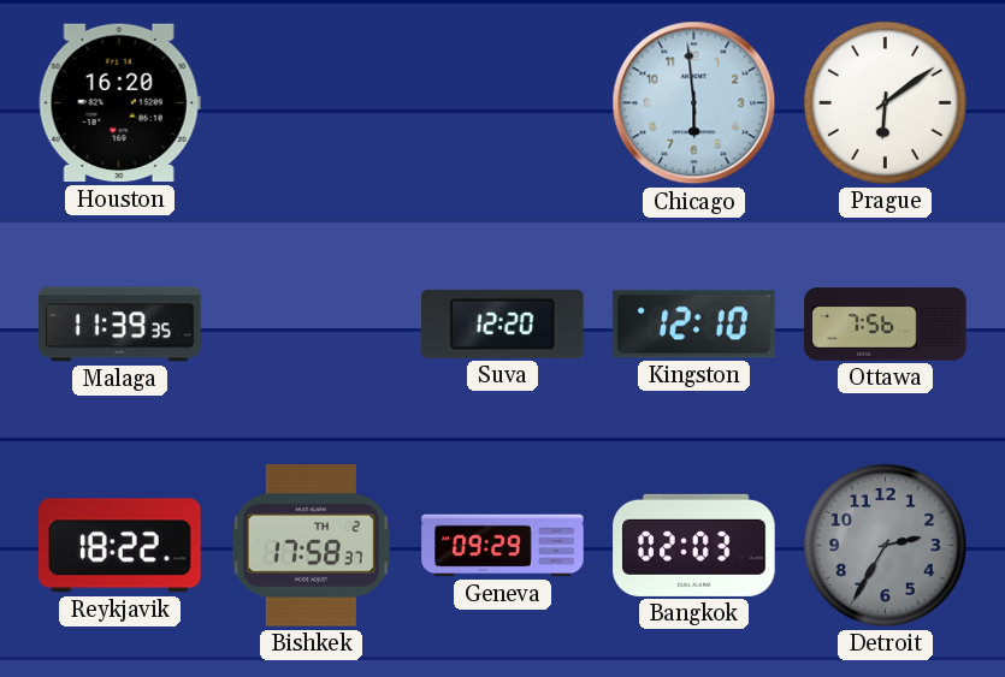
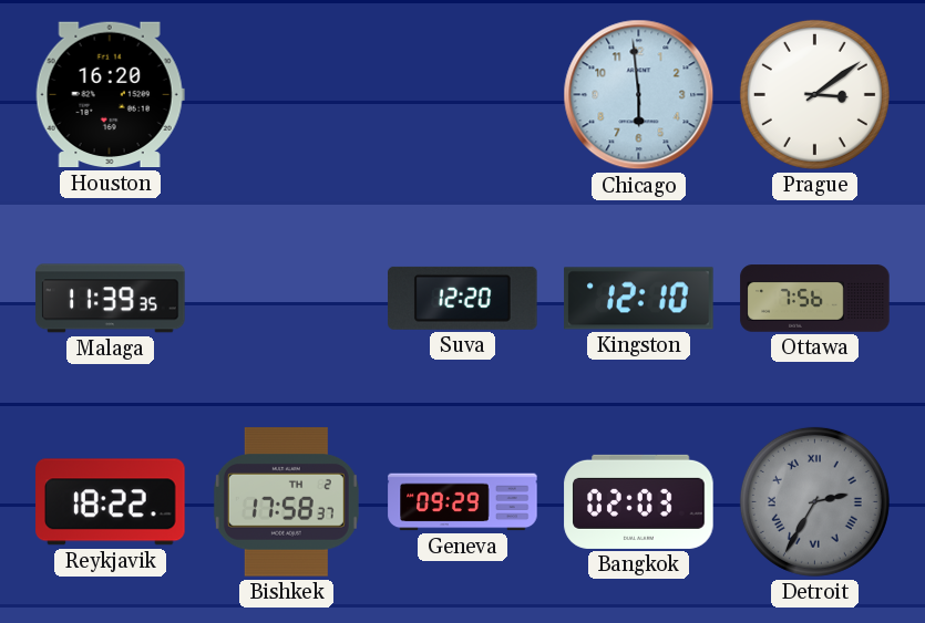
Prague: 6:09 -> 3:09 (814, 94)
Detroit numerals: Arabic -> Roman (814, 501)
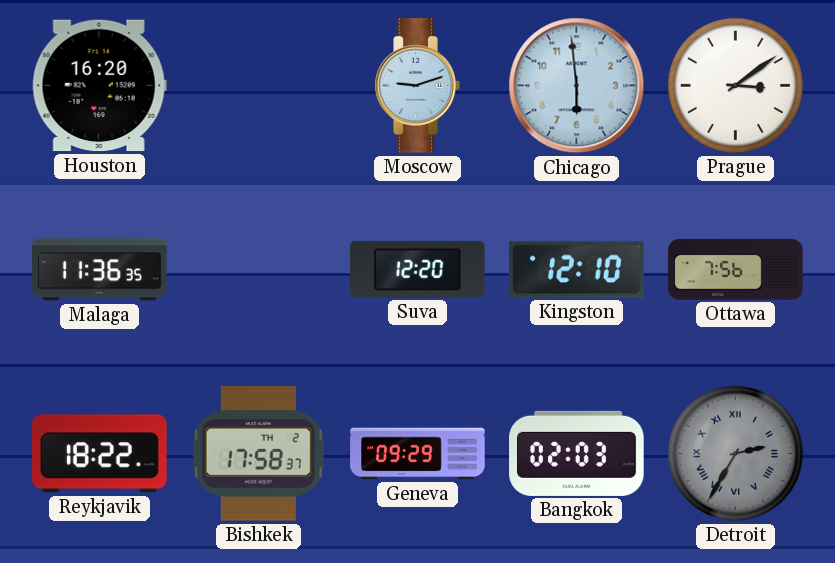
Moscow: none -> 9:12 (417, 86)
Malaga: 11:39 -> 11:36 (100, 270)
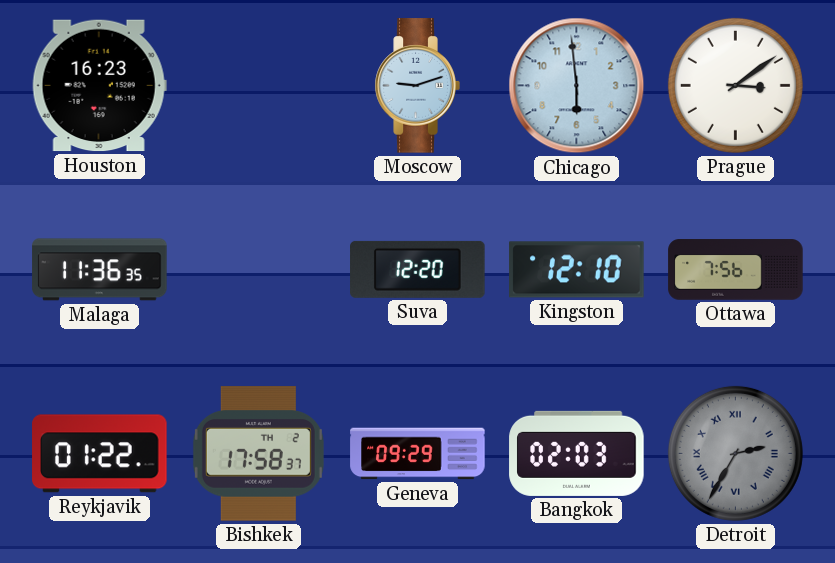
Houston: 16:20 -> 16:23 (99, 86)
Reykjavik: 18:22 -> 01:22 (100, 454)
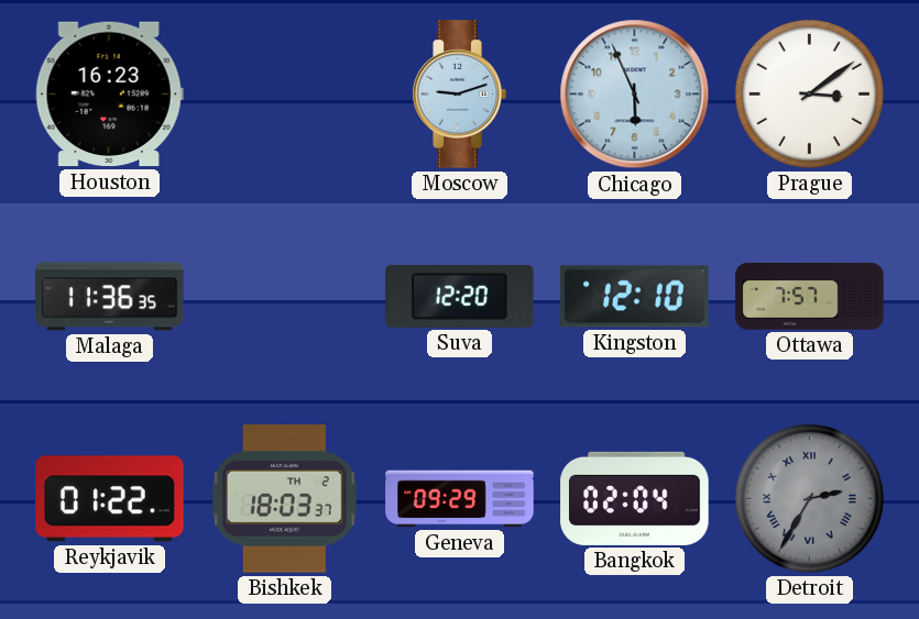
Chicago: 5:59 -> 5:56 (635, 95)
Ottawa: 7:56 -> 7:57 (810, 297)
Bishkek: 17:58 -> 18:03 (284, 499)
Bangkok: 02:03 -> 02:04 (635, 498)
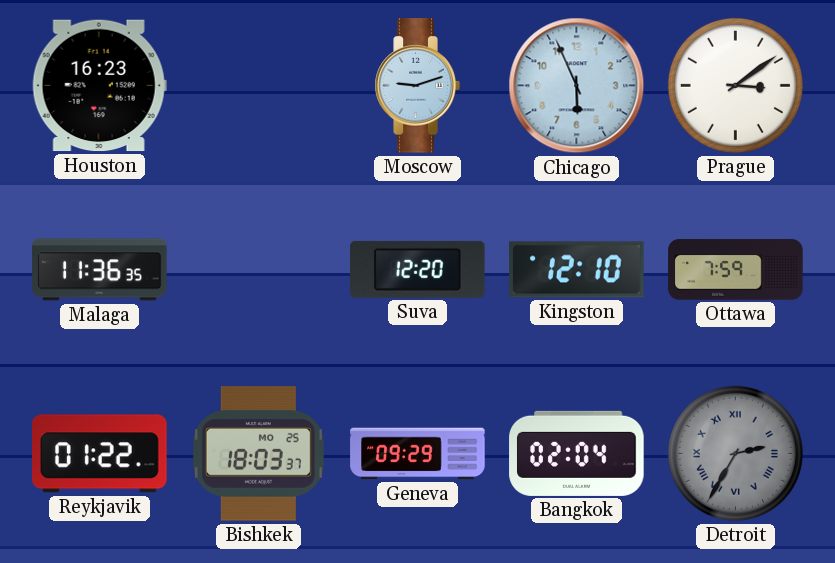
Ottawa: 7:57 -> 7:59 (736, 270)
Bishkek date: TH 2 -> MO 25 (258, 454)
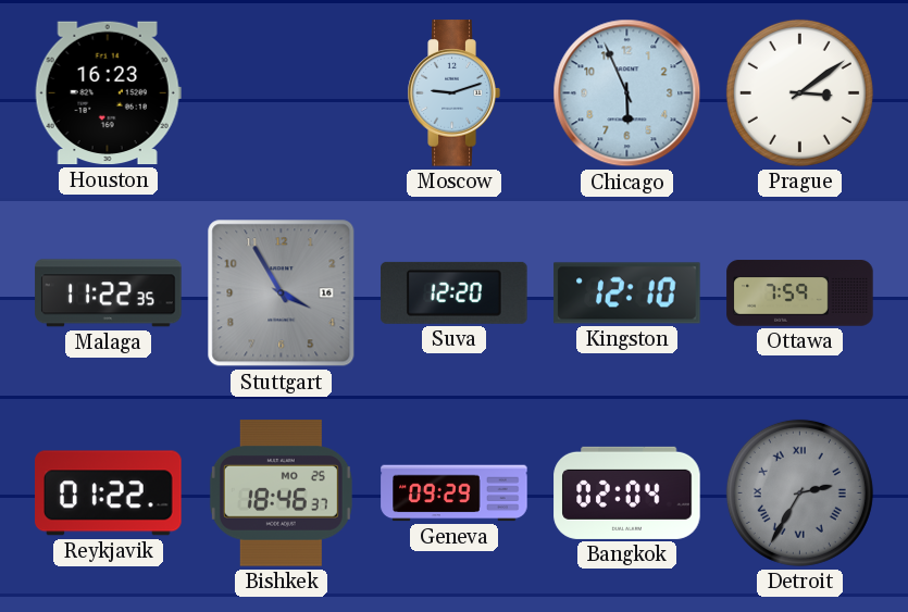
Malaga: 11:36 -> 11:22 (109, 293)
Stuttgart: none -> 3:55 (282, 293)
Bishkek: 18:03 -> 18:46 (281, 494)
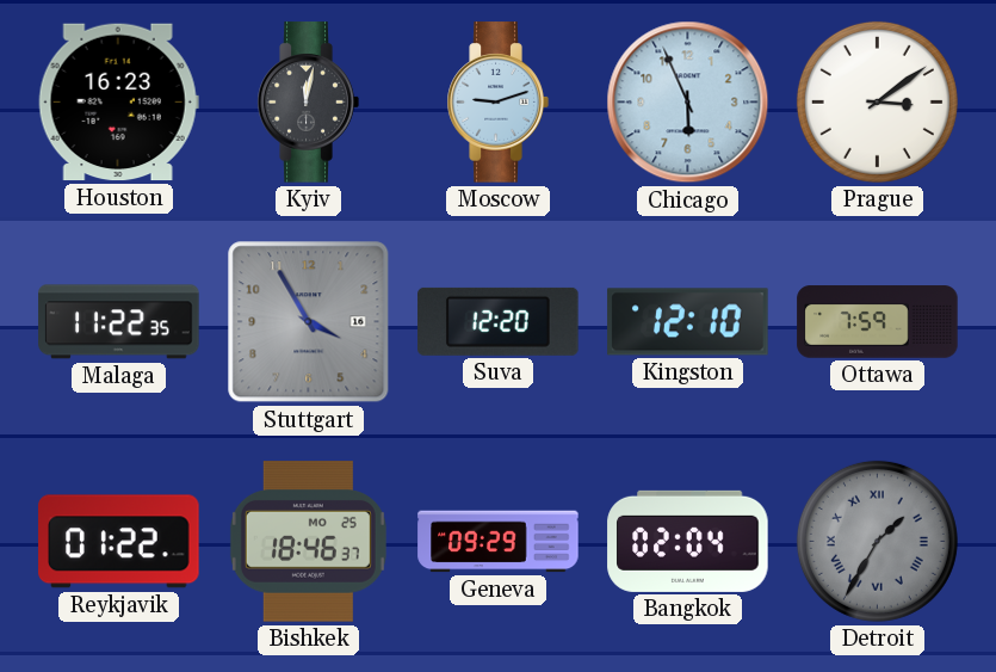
Kyiv: none -> 12:02 (308, 103)
Detroit: 2:35 -> 1:35 (877, 541)
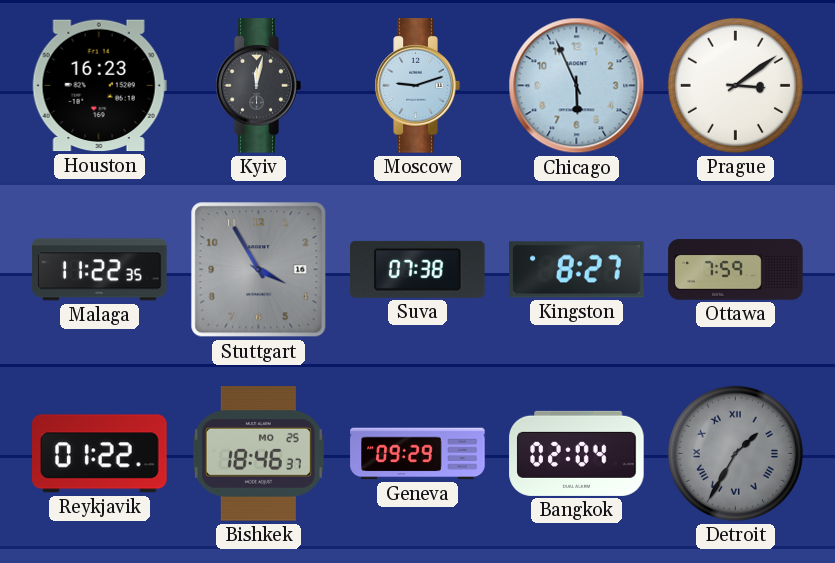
Suva: 12:20 -> 07:38 (418, 269)
Kingston: 12:10 -> 8:27 (577, 270)
